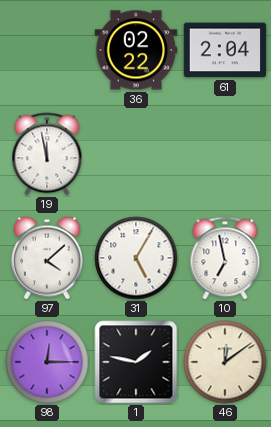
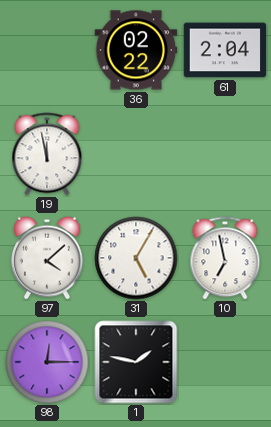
46: 12:09 -> none (225, 362)
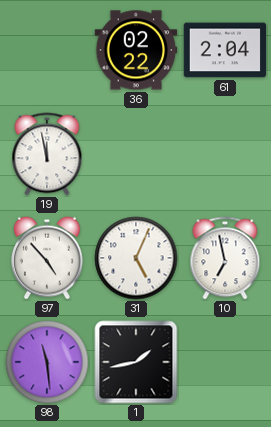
97: 4:08 -> 4:53 (47, 258)
31: 5:05 -> 5:04 (136, 258)
98: 12:15 -> 11:29 (47, 362)
1: 1:47 -> 1:43 (136, 362)
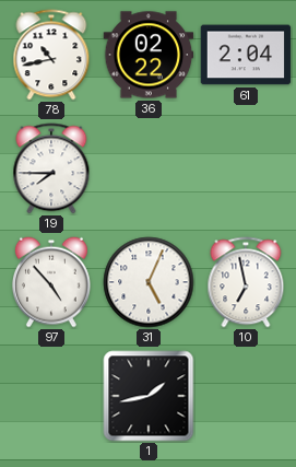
78: none -> 10:43 (51, 55)
19: 11:58 -> 7:45 (51, 168)
98: 11:29 -> none (47, 362)
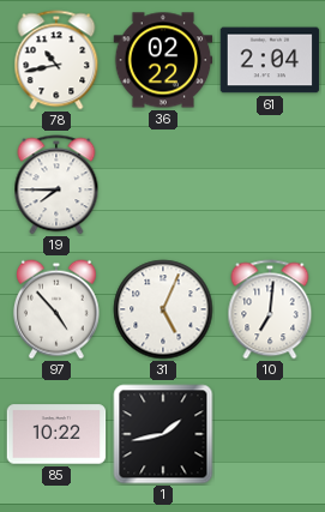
10: 6:58 -> 7:01 (270, 309)
85: none -> 10:22 (56, 434)
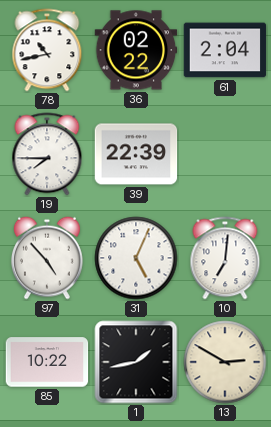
39: none -> 22:39 (136, 154)
13: none -> 2:50 (225, 362)
